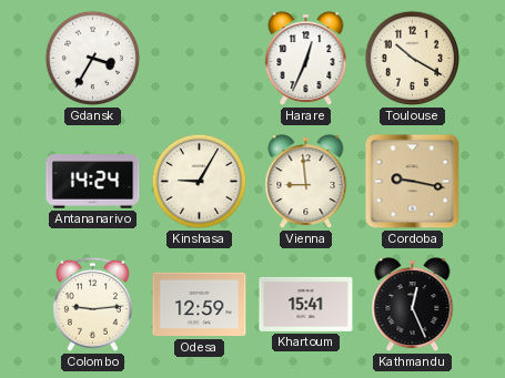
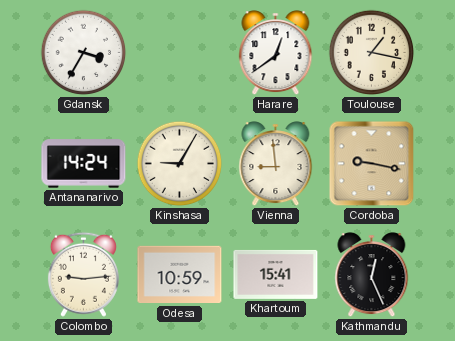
Harare: 12:34 -> 12:39 (276, 53)
Toulouse: 10:20 -> 1:17 (372, 53)
Odesa: 12:59 -> 10:59 (180, 275)
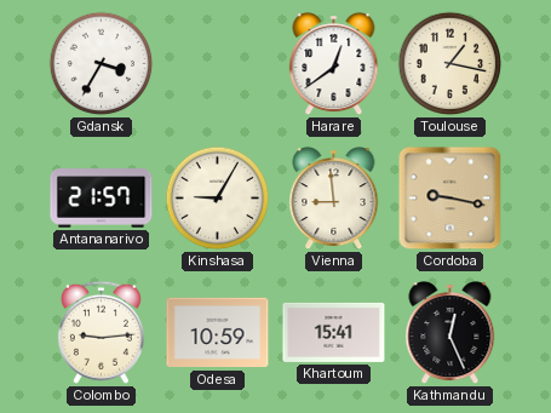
Antananarivo: 14:24 -> 21:57 (102, 199)
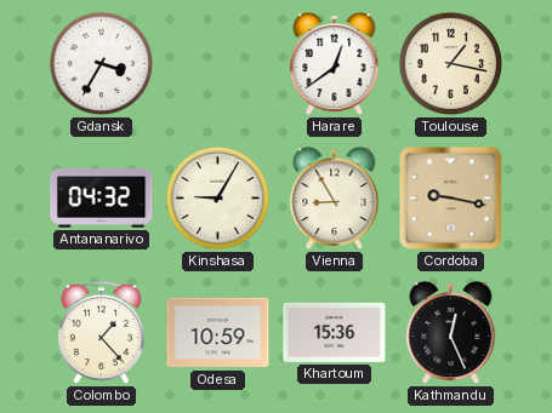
Antananarivo: 21:57 -> 04:32 (102, 199)
Vienna: 8:59 -> 8:55 (335, 199)
Colombo: 9:14 -> 1:23 (101, 332)
Khartoum: 15:41 -> 15:36 (335, 332)
